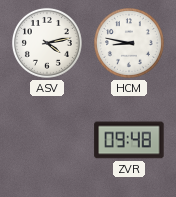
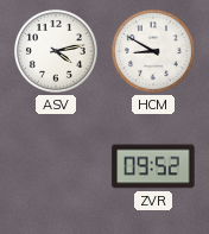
HCM: 8:47 -> 8:50 (153, 51)
ZVR: 09:48 -> 09:52 (153, 166)
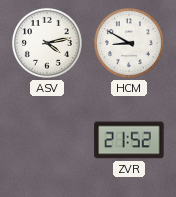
ZVR: 09:52 -> 21:52 (129, 140)
